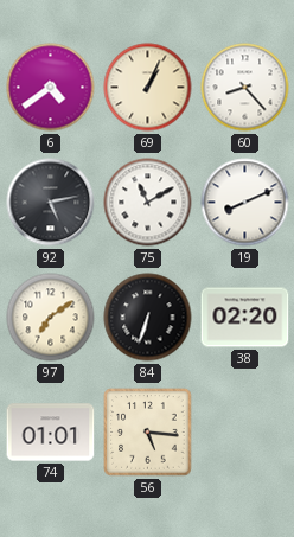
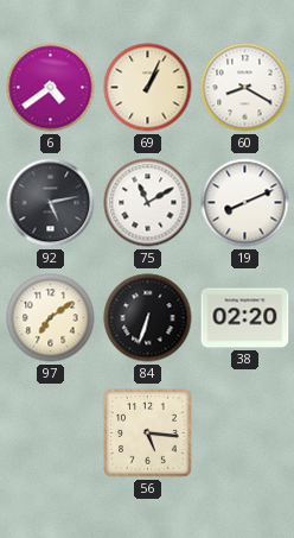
60: 8:23 -> 8:20 (245, 88)
74: 01:01 -> none (51, 433)
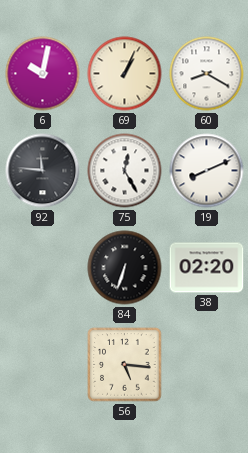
6: 4:39 -> 10:02 (43, 74)
92: 5:13 -> 11:46 (43, 171)
75: 11:10 -> 12:25 (125, 171)
97: 7:09 -> none (51, 318)
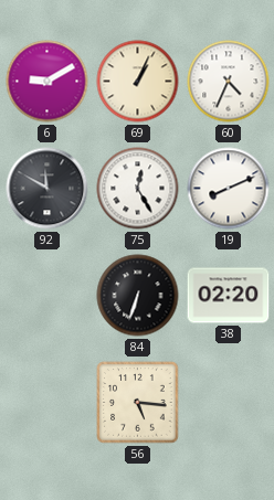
6: 10:02 -> 9:10 (48, 82)
60: 8:20 -> 4:34 (229, 82)
92: 11:46 -> 11:50 (48, 189)
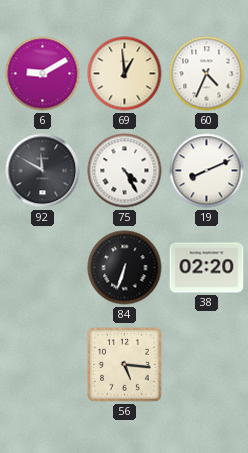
69: 1:04 -> 12:59 (125, 74)
75: 12:25 -> 4:25 (125, 171)
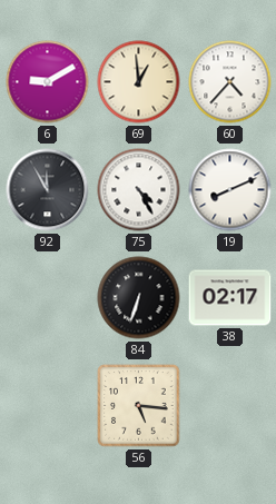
60: 4:34 -> 4:37 (230, 82)
92: 11:50 -> 11:55 (48, 190)
38: 02:20 -> 02:17 (230, 298)
